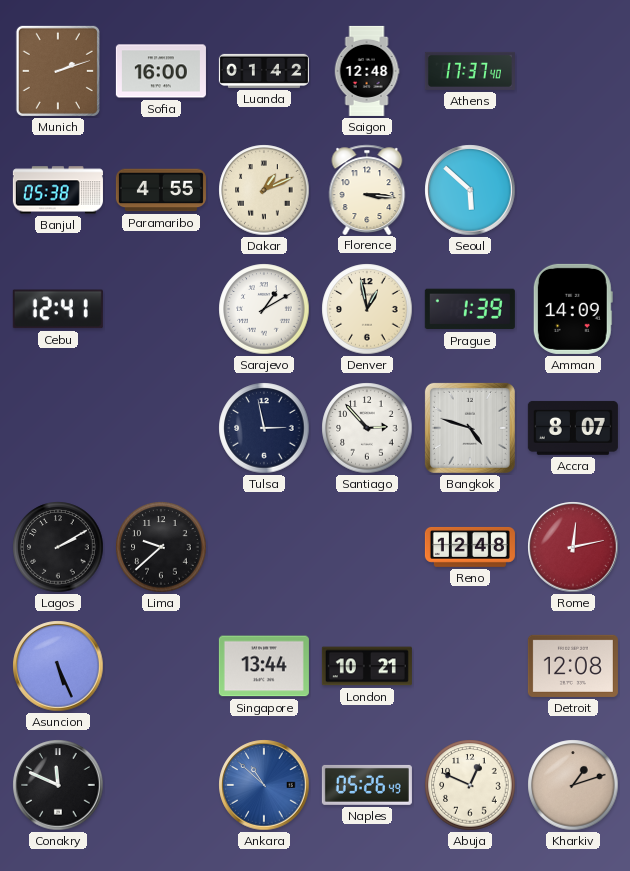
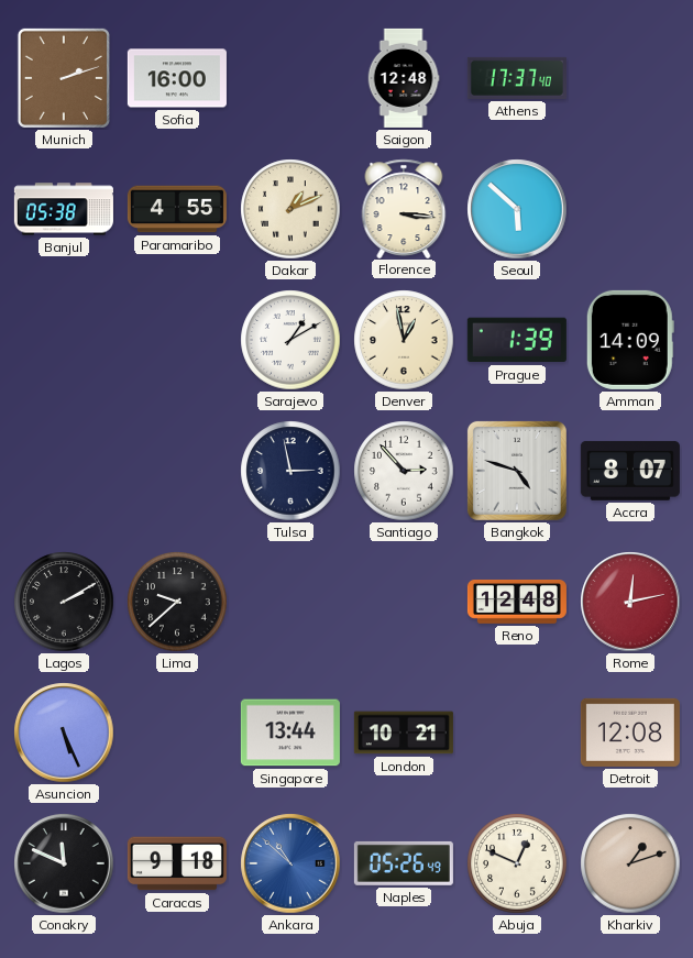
Luanda: 01:42 -> none (264, 71)
Cebu: 12:41 -> none (58, 309)
Caracas: none -> 9:18 (177, 863)
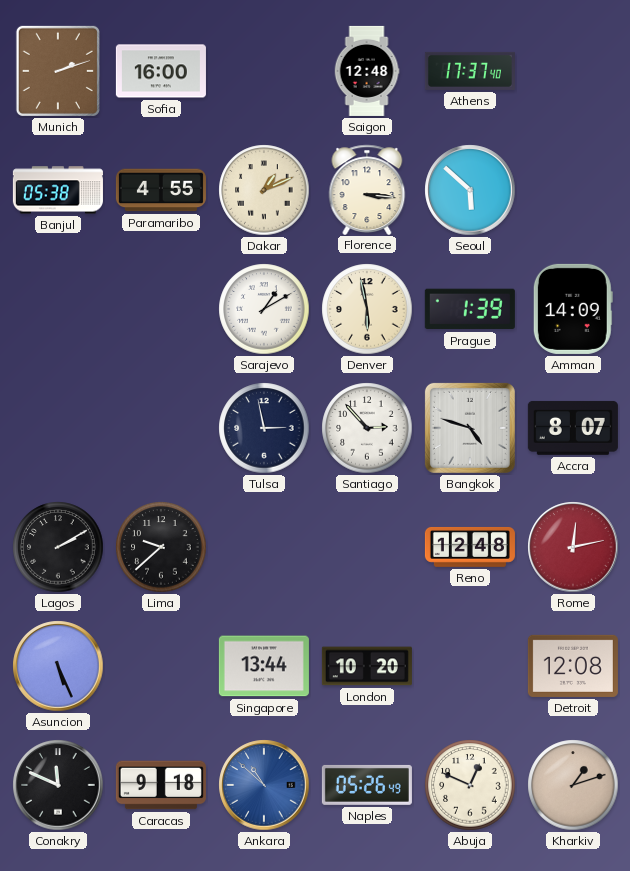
Denver: 12:58 -> 5:58 (367, 309)
London: 10:21 -> 10:20 (367, 666)
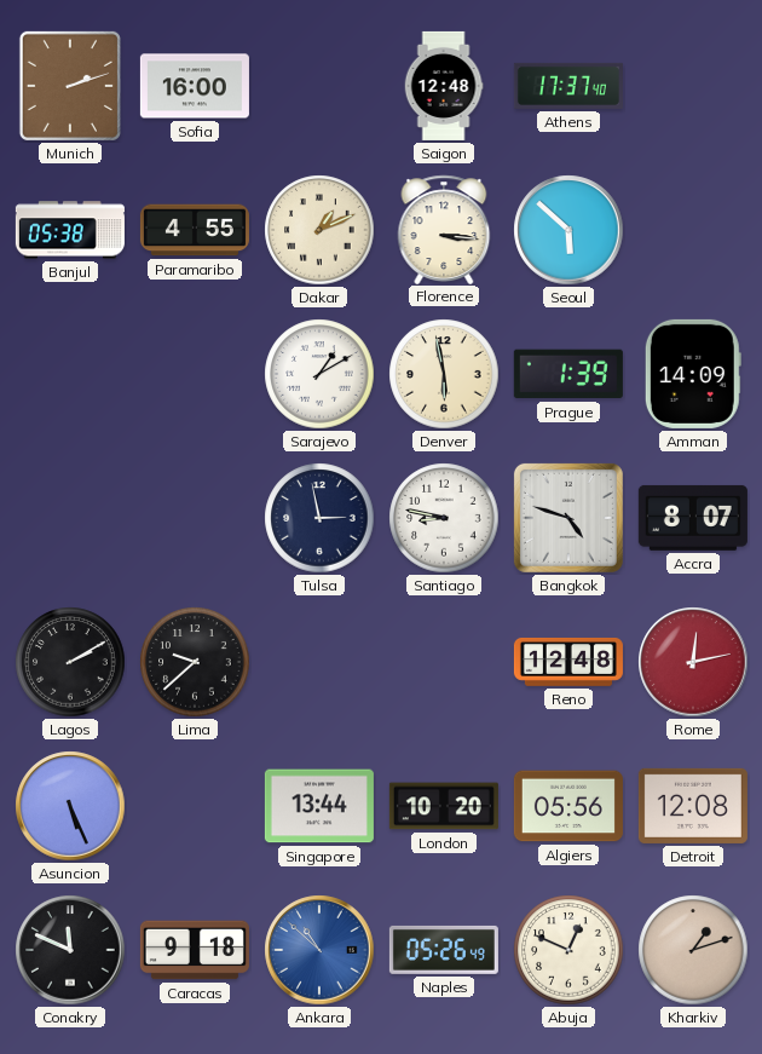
Santiago: 2:53 -> 8:47 (444, 518)
Algiers: none -> 05:56 (568, 806)
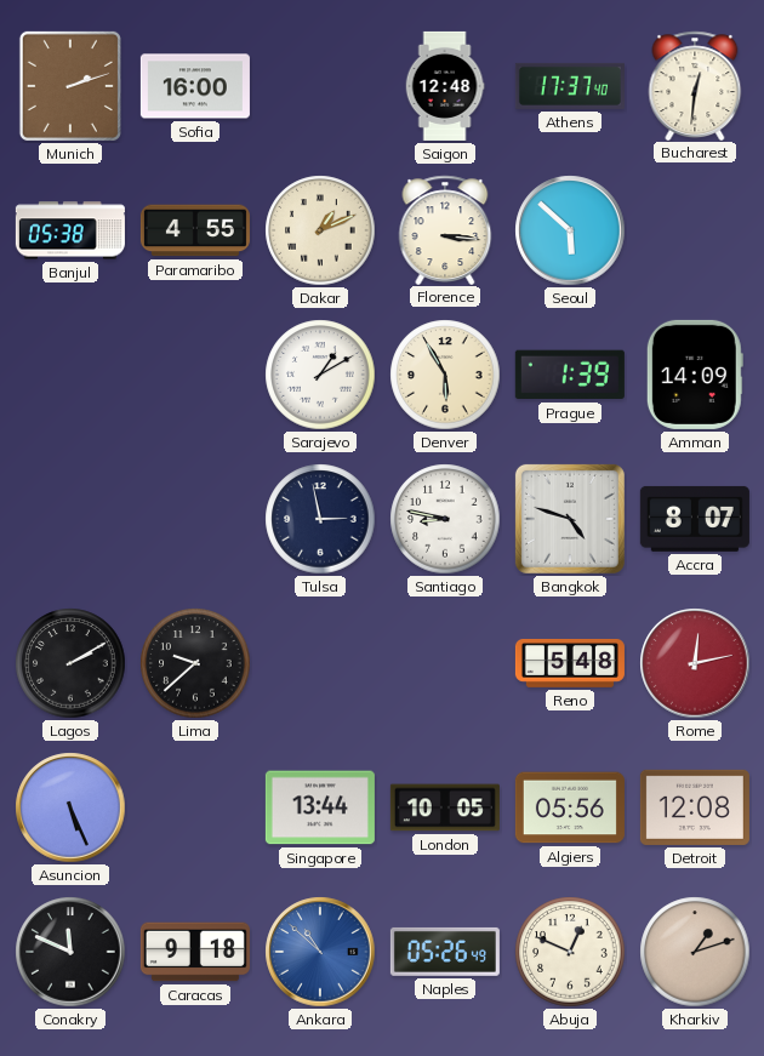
Bucharest: none -> 12:31 (695, 85)
Denver: 5:58 -> 5:55 (445, 375)
Reno: 12:48 -> 5:48 (570, 663)
London: 10:20 -> 10:05 (445, 807)
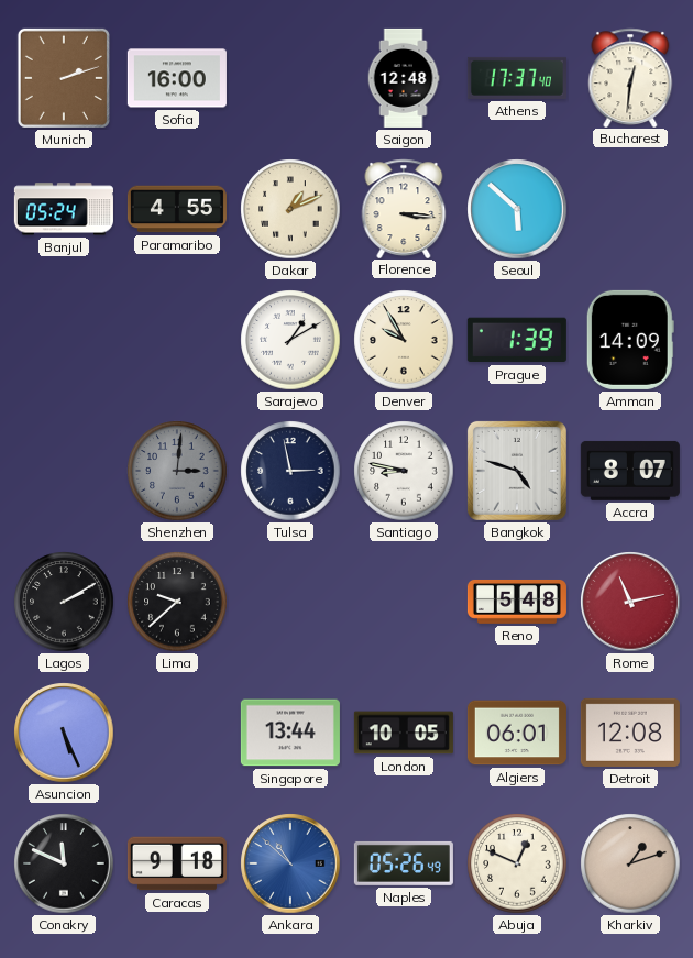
Banjul: 05:38 -> 05:24 (64, 209)
Denver: 5:55 -> 9:55 (404, 340)
Shenzhen: none -> 3:01 (177, 471)
Rome: 12:13 -> 11:13 (630, 602)
Algiers: 05:56 -> 06:01 (517, 733)
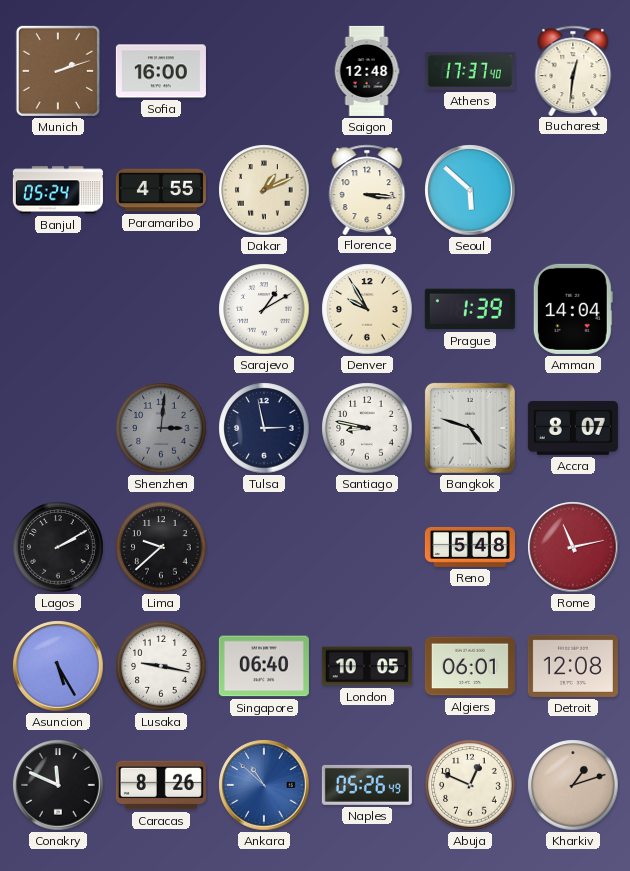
Amman: 14:09 -> 14:04 (573, 309)
Asuncion: 5:26 -> 5:25 (58, 666)
Lusaka: none -> 9:17 (161, 666)
Singapore: 13:44 -> 06:40 (264, 666)
Caracas: 9:18 -> 8:26 (161, 785)
